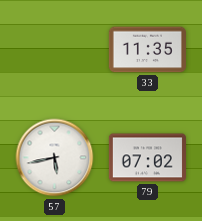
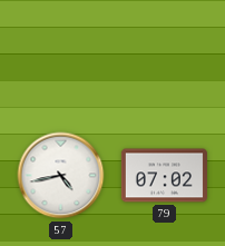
33: 11:35 -> none (147, 50)
57: 5:43 -> 4:43 (61, 176)
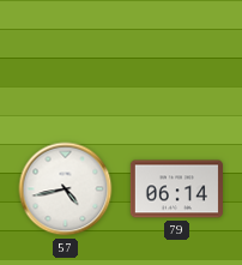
79: 07:02 -> 06:14 (176, 189)
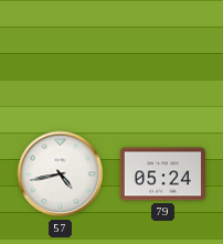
79: 06:14 -> 05:24 (162, 174)
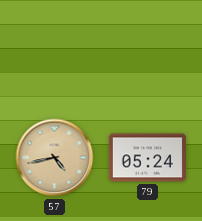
57 dial: white -> champagne (55, 158)
